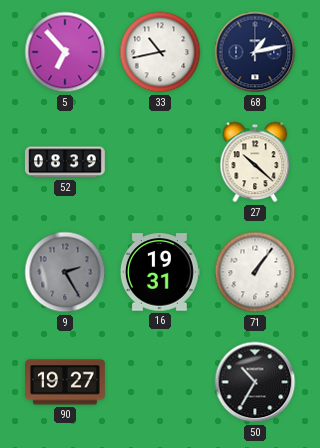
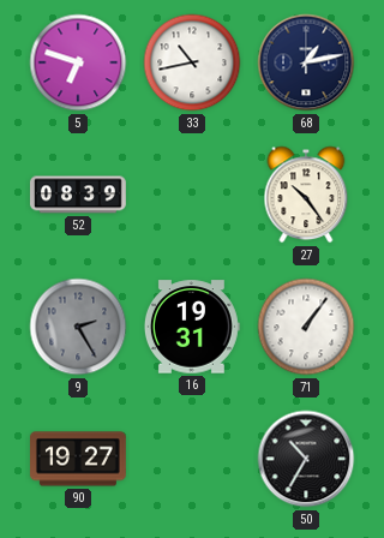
5: 6:53 -> 6:48 (78, 62)
27: 10:22 -> 10:24 (306, 195)
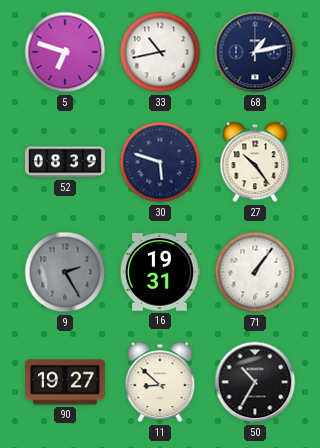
30: none -> 5:48 (160, 162)
11: none -> 8:52 (160, 382)
